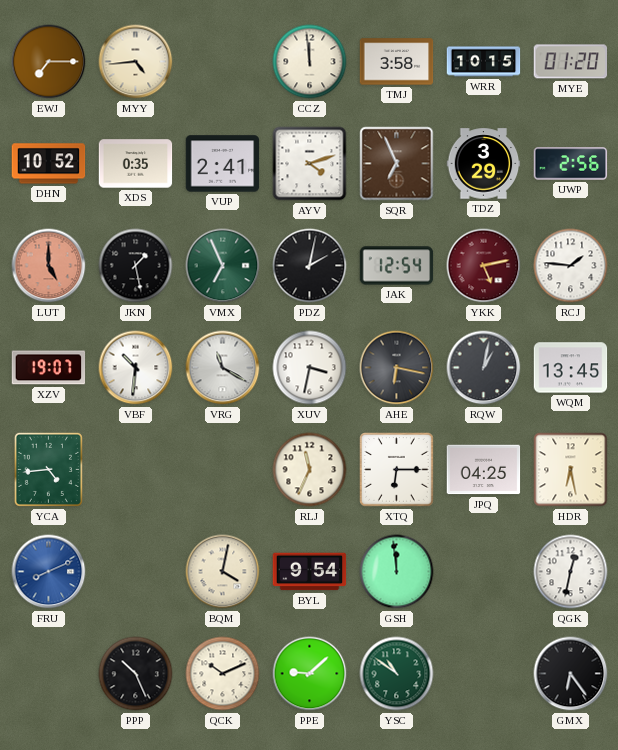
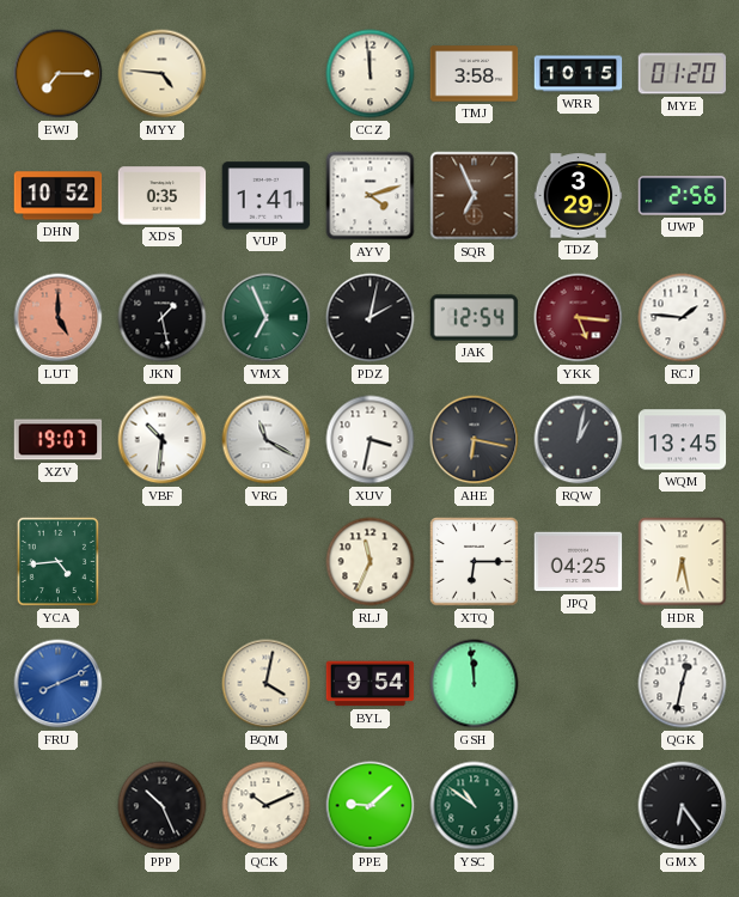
MYY: 4:44 -> 4:46 (163, 74)
VUP: 2:41 -> 1:41 (267, 196)
YKK: 5:13 -> 5:16 (579, 318)
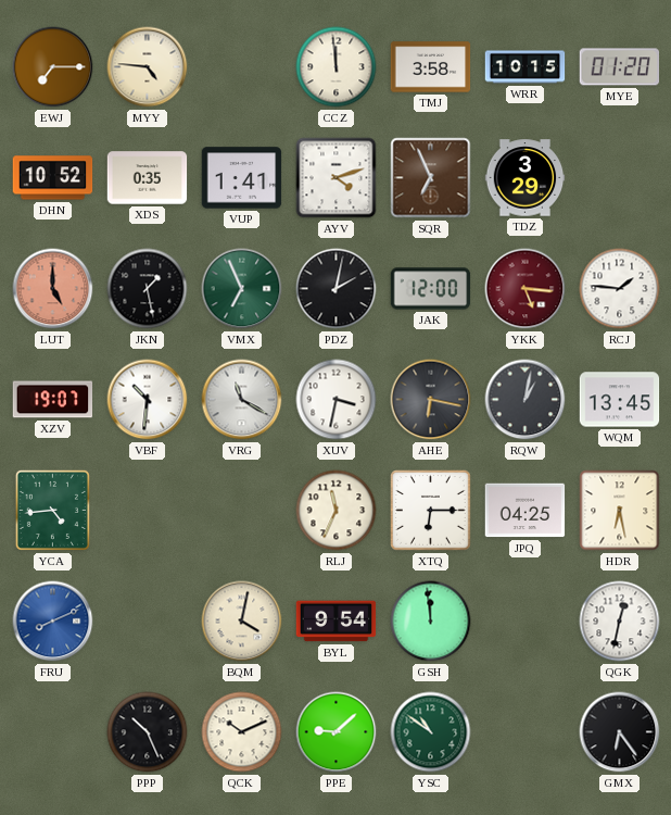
UWP: 2:56 -> none (683, 196)
JAK: 12:54 -> 12:00 (431, 289)
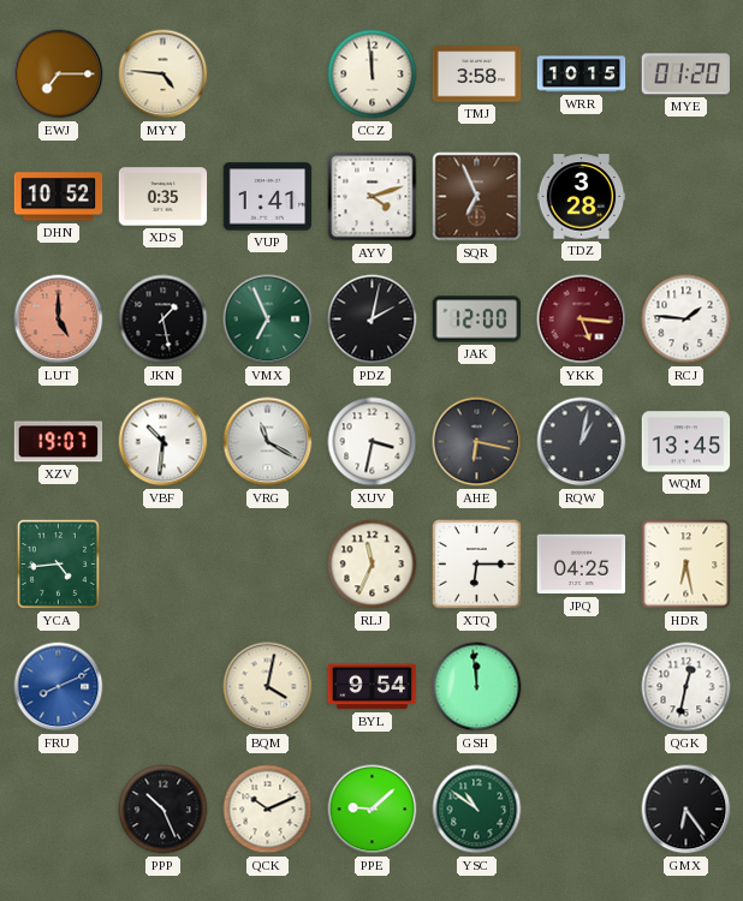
TDZ: 3:29 -> 3:28 (582, 197)
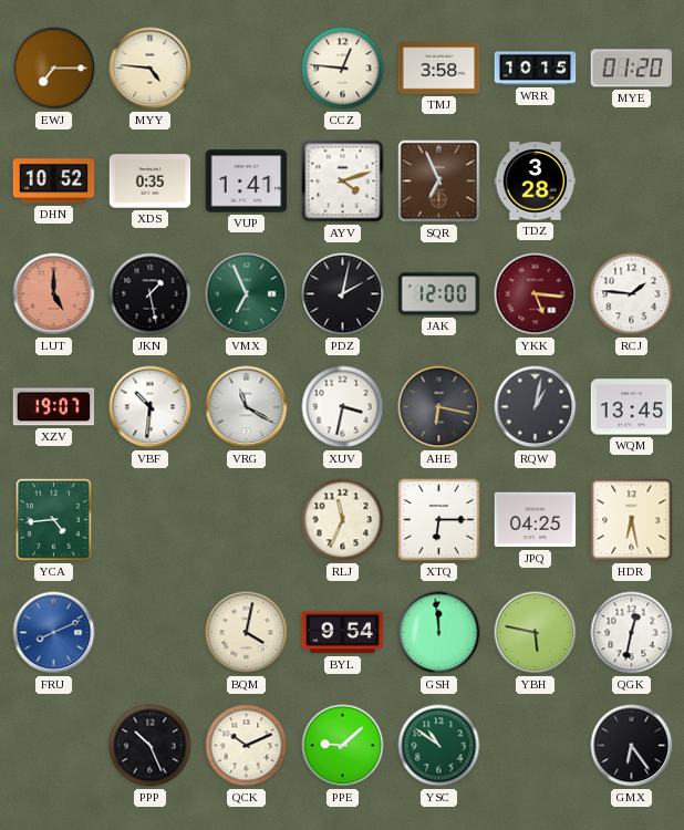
CCZ: 11:59 -> 12:46 (343, 69)
YBH: none -> 5:47 (536, 633)
